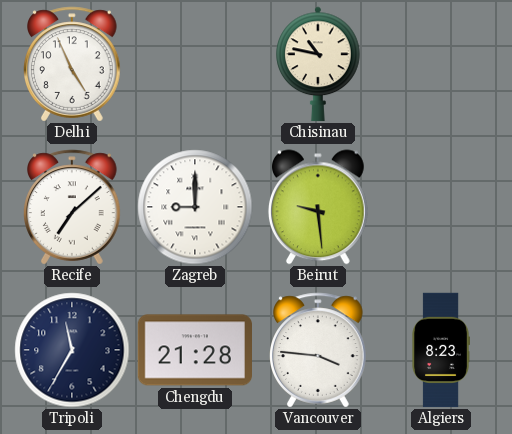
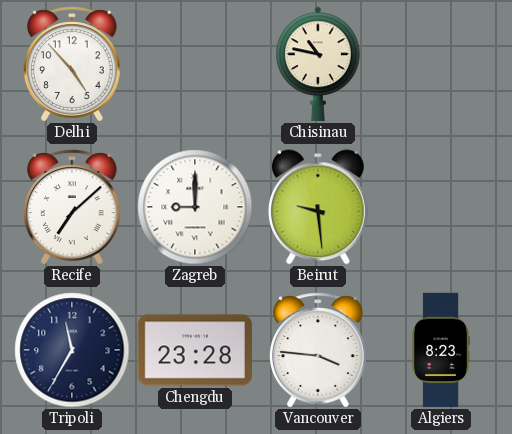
Delhi: 4:56 -> 4:53 (73, 64)
Chengdu: 21:28 -> 23:28 (194, 350)
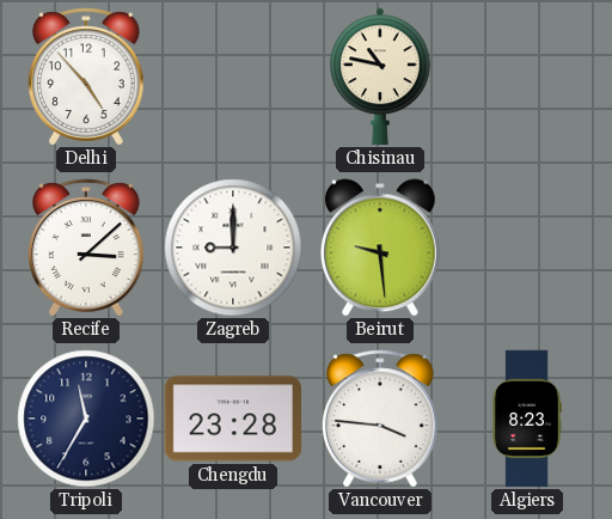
Recife: 7:08 -> 3:08 (87, 248)
